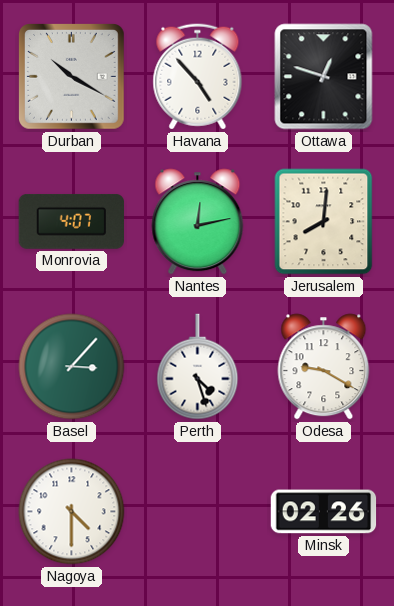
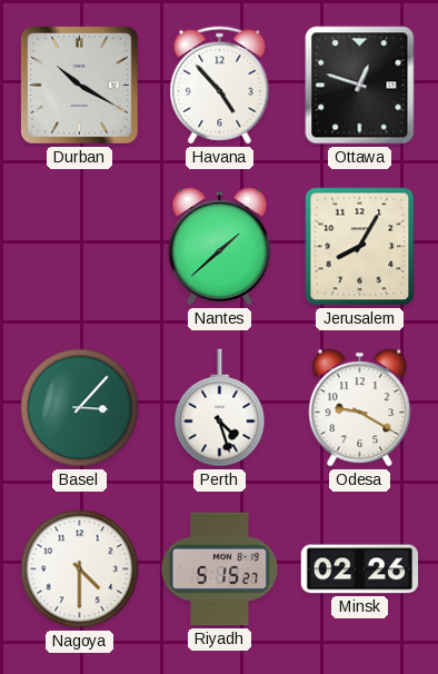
Monrovia: 4:07 -> none (71, 221)
Nantes: 12:13 -> 1:38 (220, 247)
Jerusalem: 8:01 -> 8:05 (360, 247)
Riyadh: none -> 5:15 (220, 569)
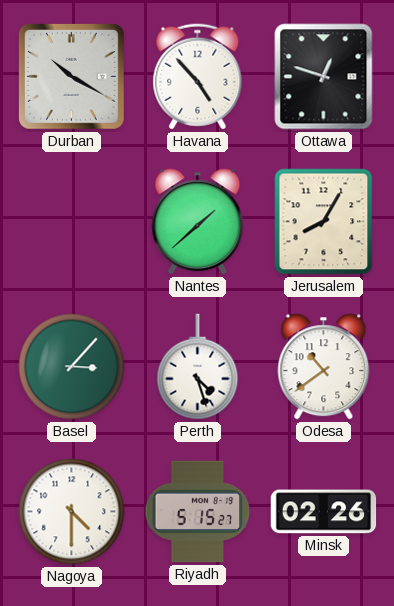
Odesa: 9:20 -> 10:39 (324, 367)
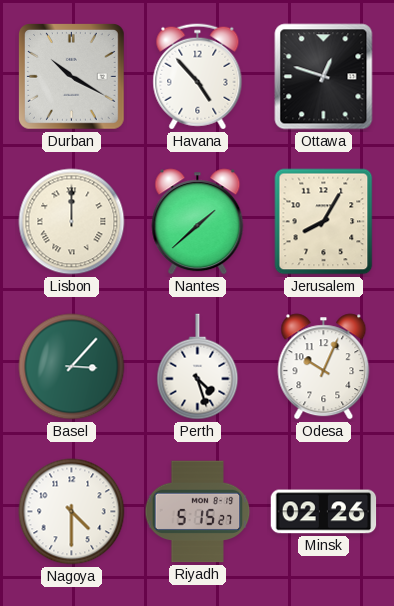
Lisbon: none -> 12:00 (72, 222)
Odesa: 10:39 -> 10:04 (324, 367)
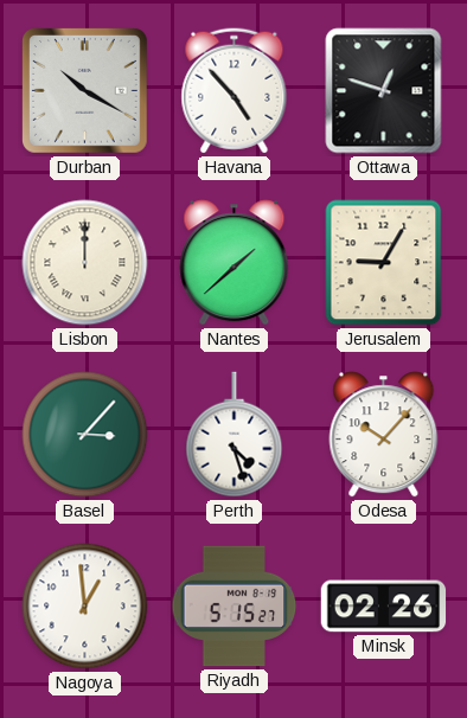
Jerusalem: 8:05 -> 9:05 (384, 263)
Odesa: 10:04 -> 10:07 (384, 435)
Nagoya: 4:30 -> 12:59 (85, 607)
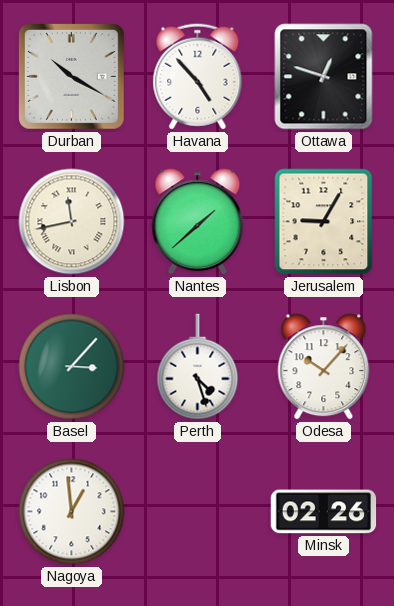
Lisbon: 12:00 -> 11:43 (72, 222)
Riyadh: 5:15 -> none (235, 607)
